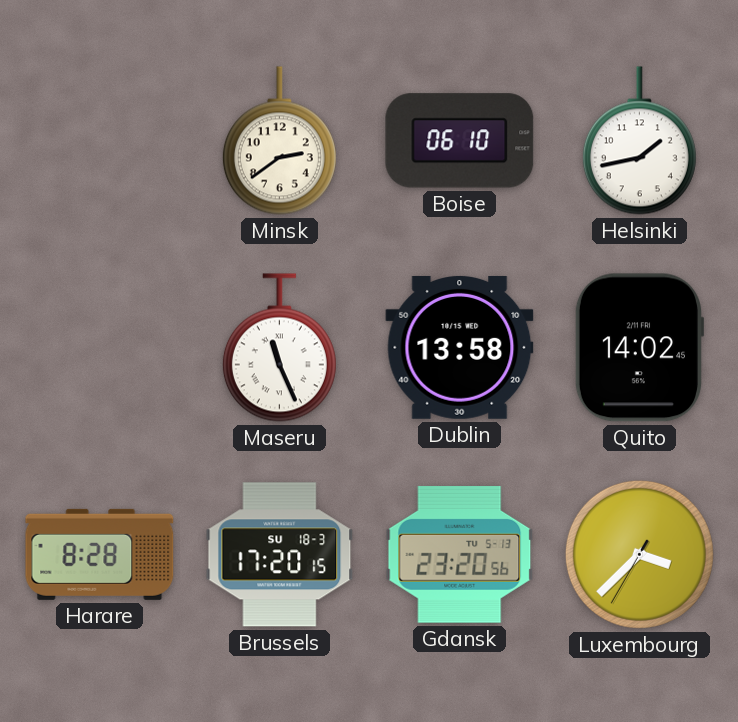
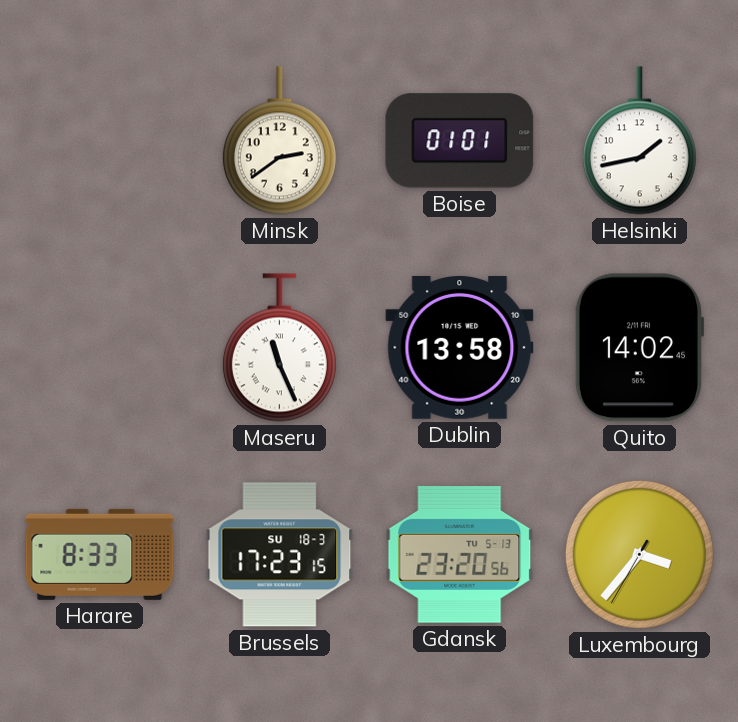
Boise: 06:10 -> 01:01 (460, 141)
Harare: 8:28 -> 8:33 (100, 554)
Brussels: 17:20 -> 17:23 (280, 555)
Luxembourg: 3:37 -> 3:36 (639, 554)
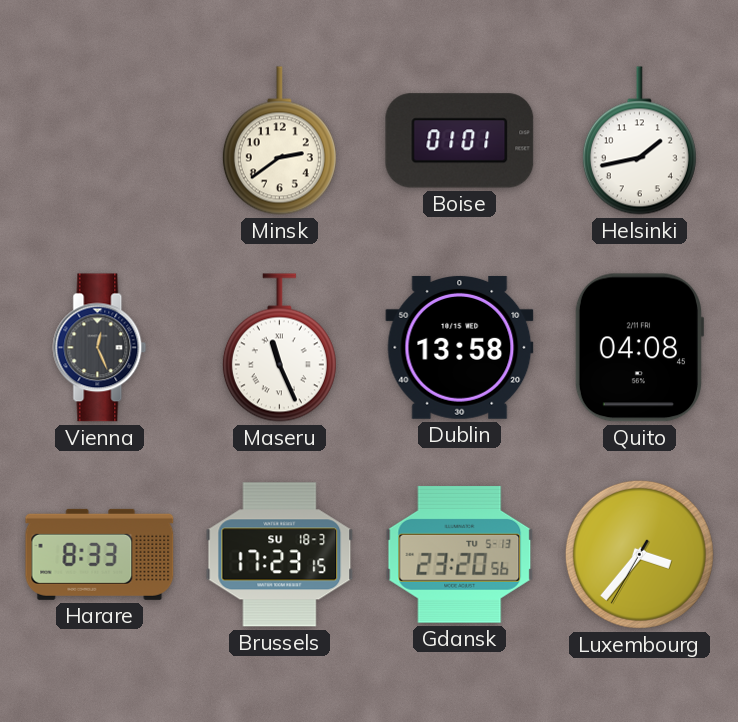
Vienna: none -> 12:26 (100, 348)
Quito: 14:02 -> 04:08 (638, 348)
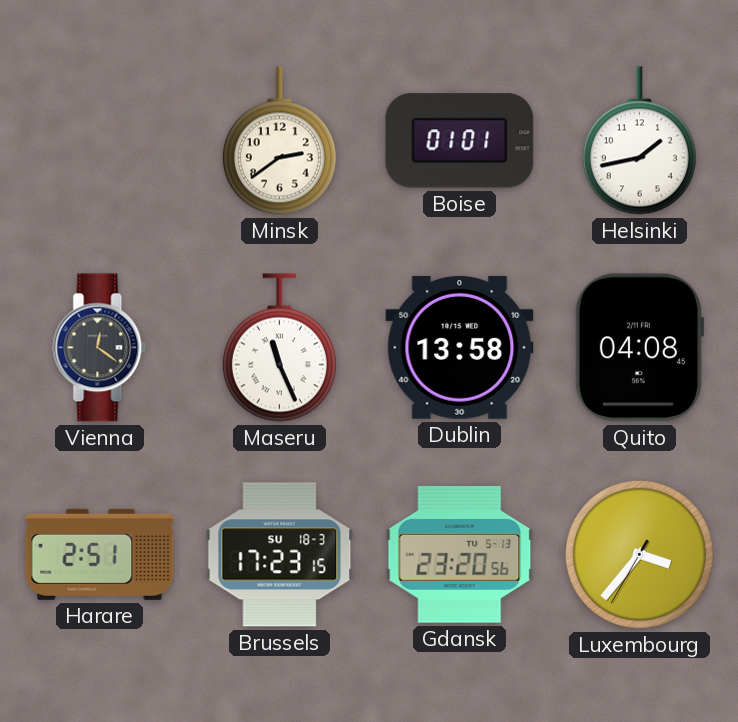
Vienna: 12:26 -> 12:21 (100, 348)
Harare: 8:33 -> 2:51 (100, 554)
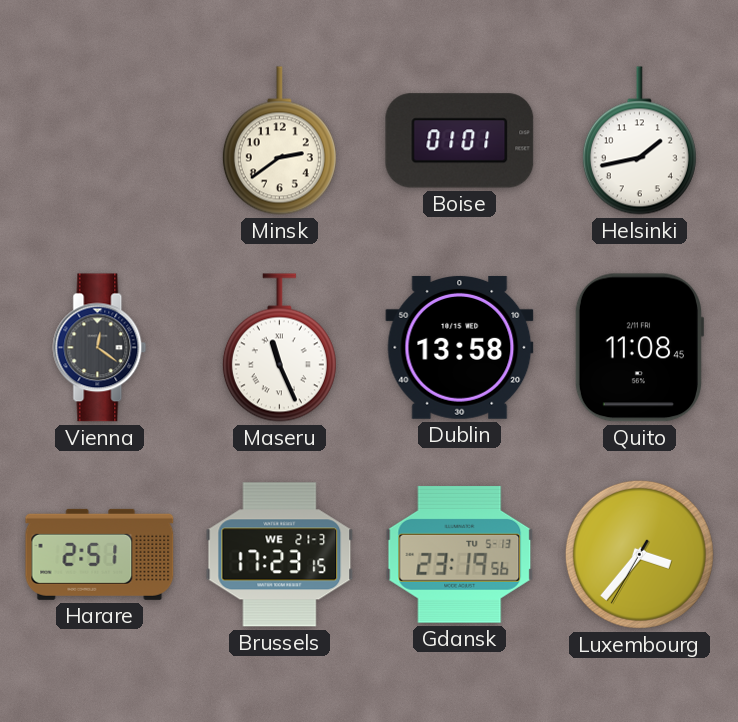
Quito: 04:08 -> 11:08 (638, 348)
Brussels date: SU 18-3 -> WE 21-3 (280, 555)
Gdansk: 23:20 -> 23:19 (460, 554)
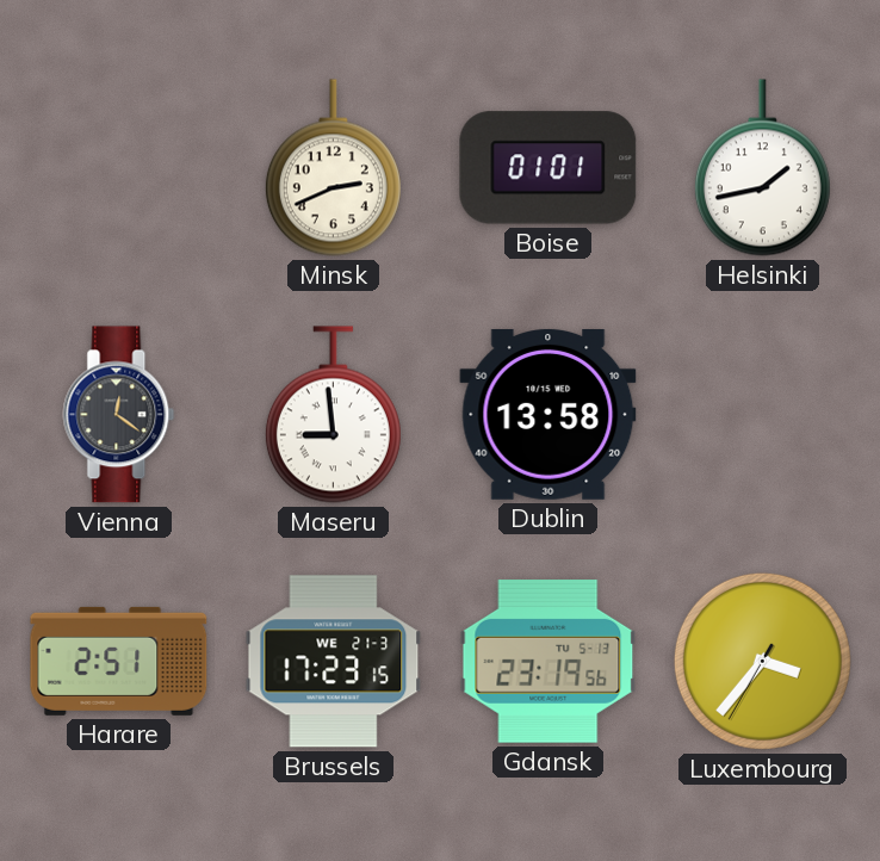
Minsk: 2:39 -> 2:41 (333, 168)
Maseru: 11:26 -> 8:59 (333, 415)
Quito: 11:08 -> none (638, 348)
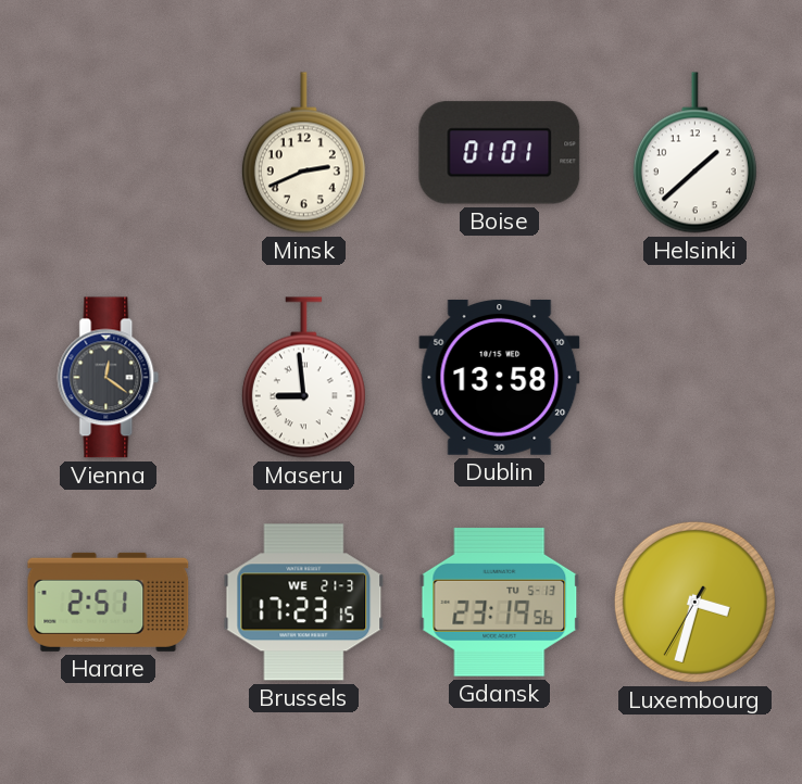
Helsinki: 1:43 -> 1:38 (694, 153)
Luxembourg: 3:36 -> 3:32 (694, 602)
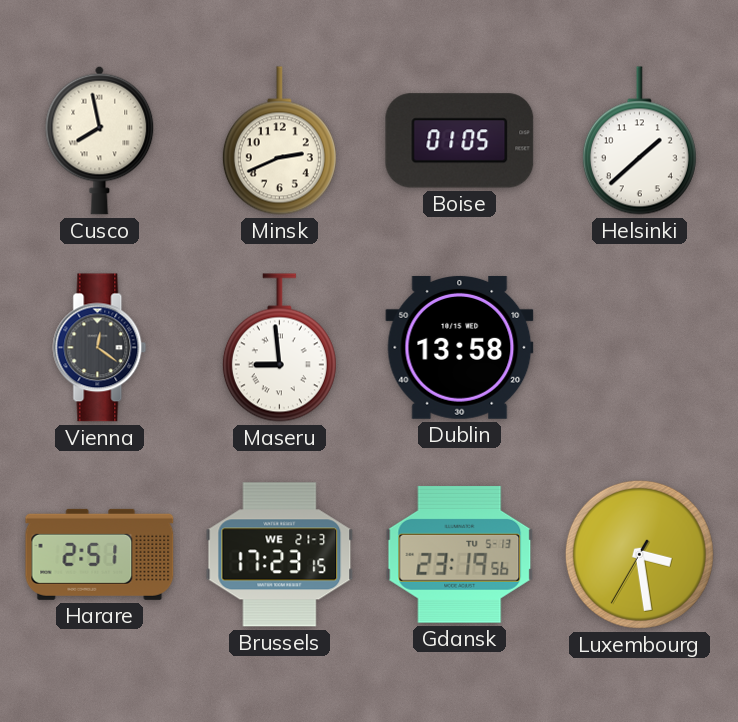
Cusco: none -> 7:58 (100, 140)
Boise: 01:01 -> 01:05 (460, 141)
Luxembourg: 3:32 -> 3:28 (639, 554)
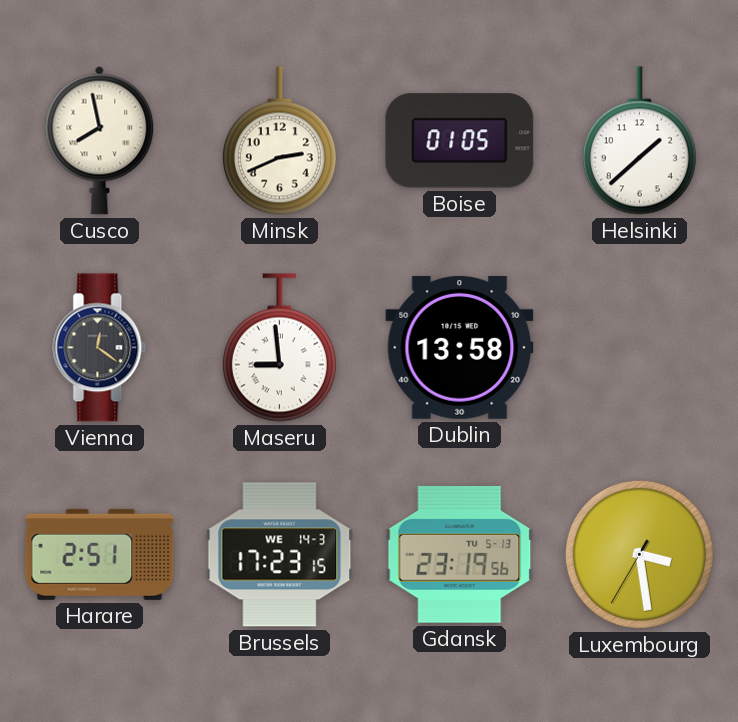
Brussels date: WE 21-3 -> WE 14-3 (280, 555)
